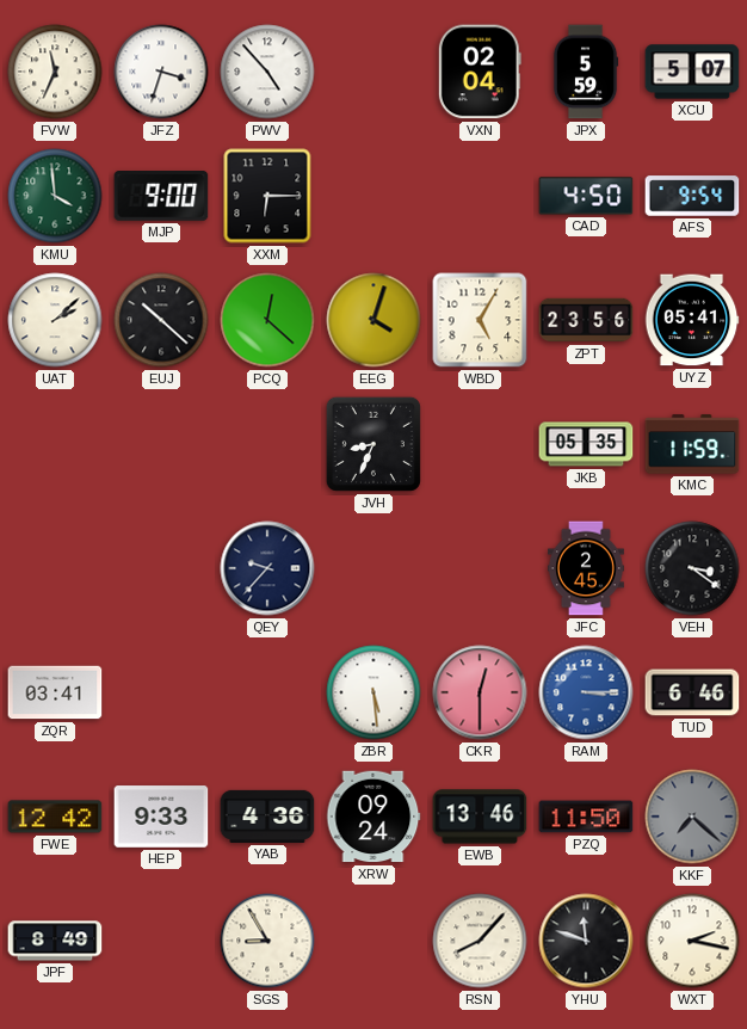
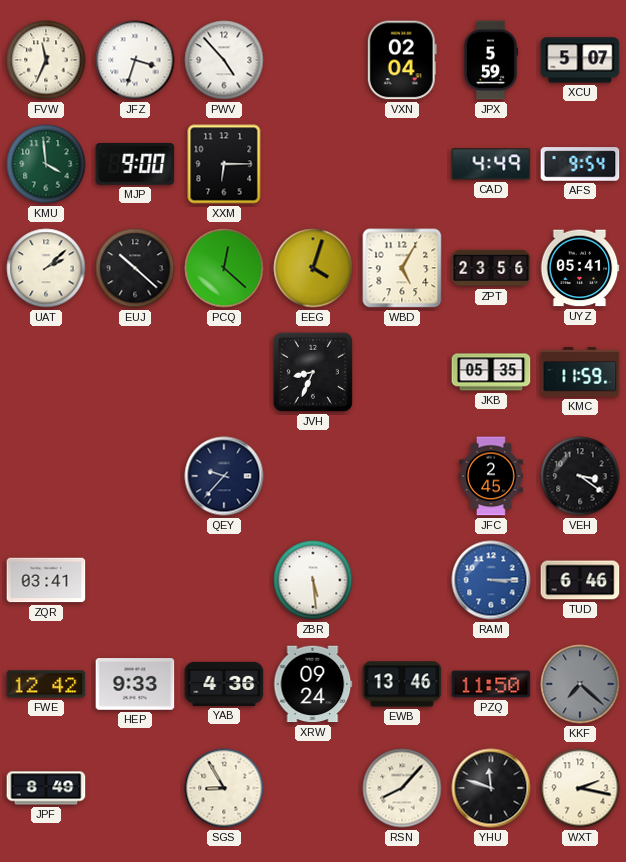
CAD: 4:50 -> 4:49 (491, 164)
CKR: 12:30 -> none (480, 692)
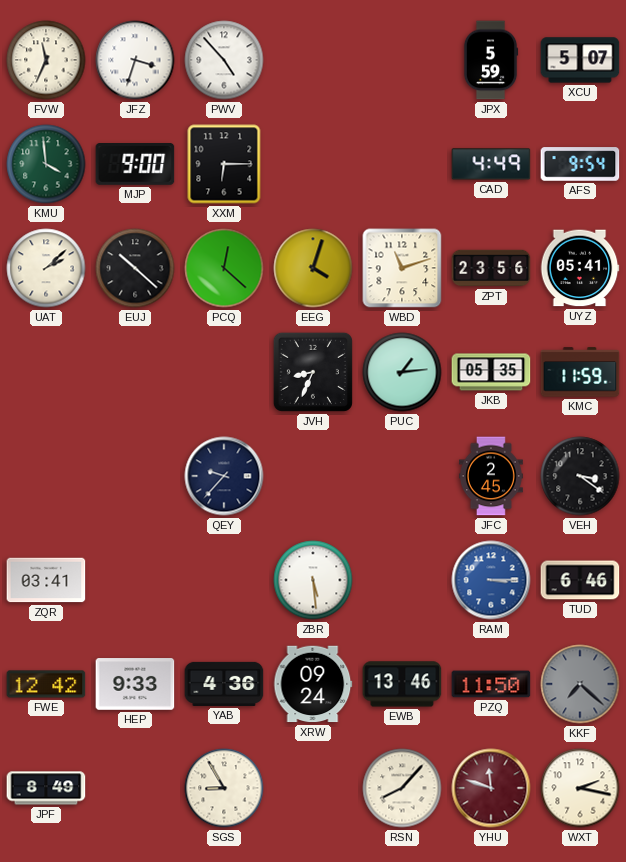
VXN: 02:04 -> none (402, 60)
WBD: 5:05 -> 11:12 (402, 268)
PUC: none -> 1:14 (402, 372)
YHU dial: black -> burgundy (491, 788)
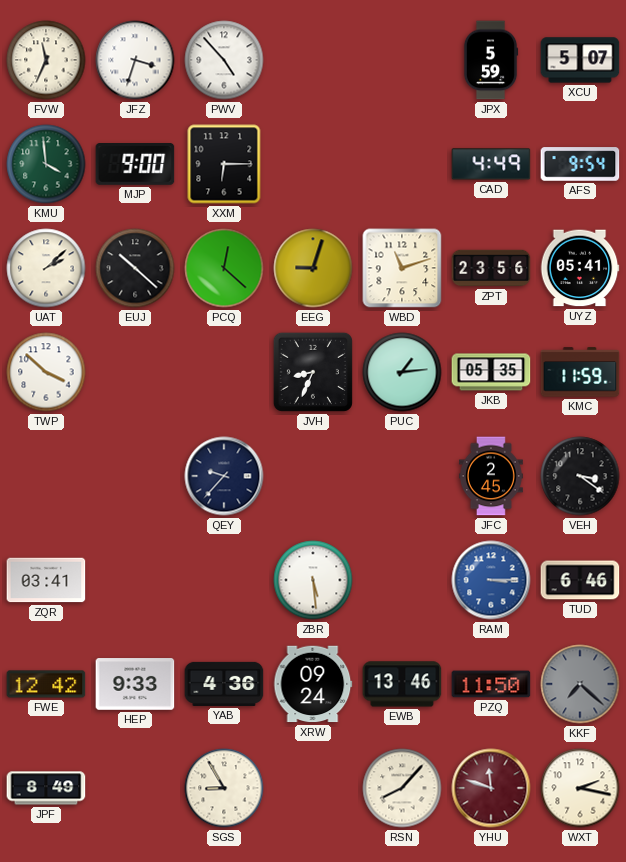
EEG: 4:03 -> 9:03 (313, 268)
TWP: none -> 3:52 (46, 372)
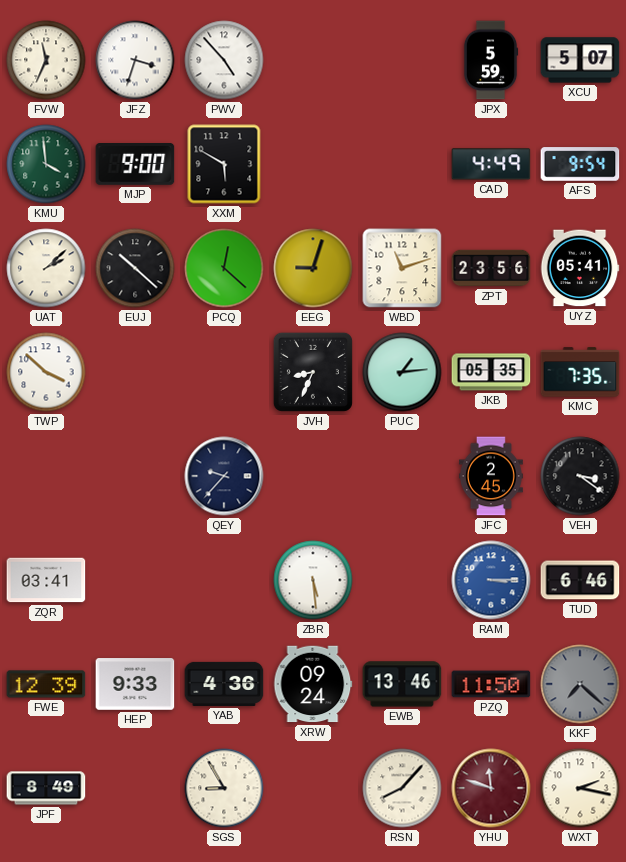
XXM: 6:15 -> 5:50 (224, 164)
KMC: 11:59 -> 7:35 (580, 372)
FWE: 12:42 -> 12:39 (46, 684)
